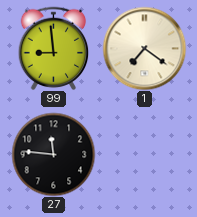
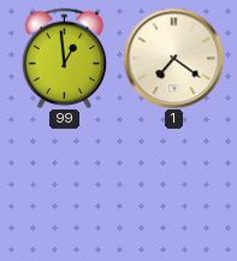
99: 8:59 -> 12:59 (65, 58)
27: 11:46 -> none (53, 154)
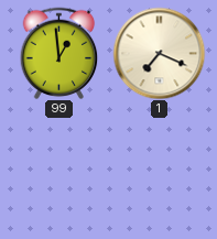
1: 7:21 -> 7:19 (159, 53)
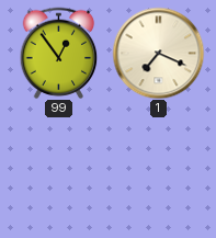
99: 12:59 -> 12:54 (59, 53)
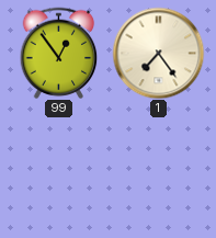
1: 7:19 -> 7:24 (158, 53)
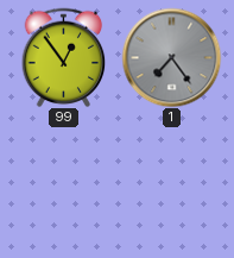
1 dial: cream -> grey (171, 57)
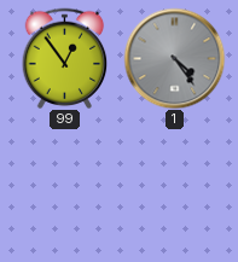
1: 7:24 -> 4:24 (174, 58)
